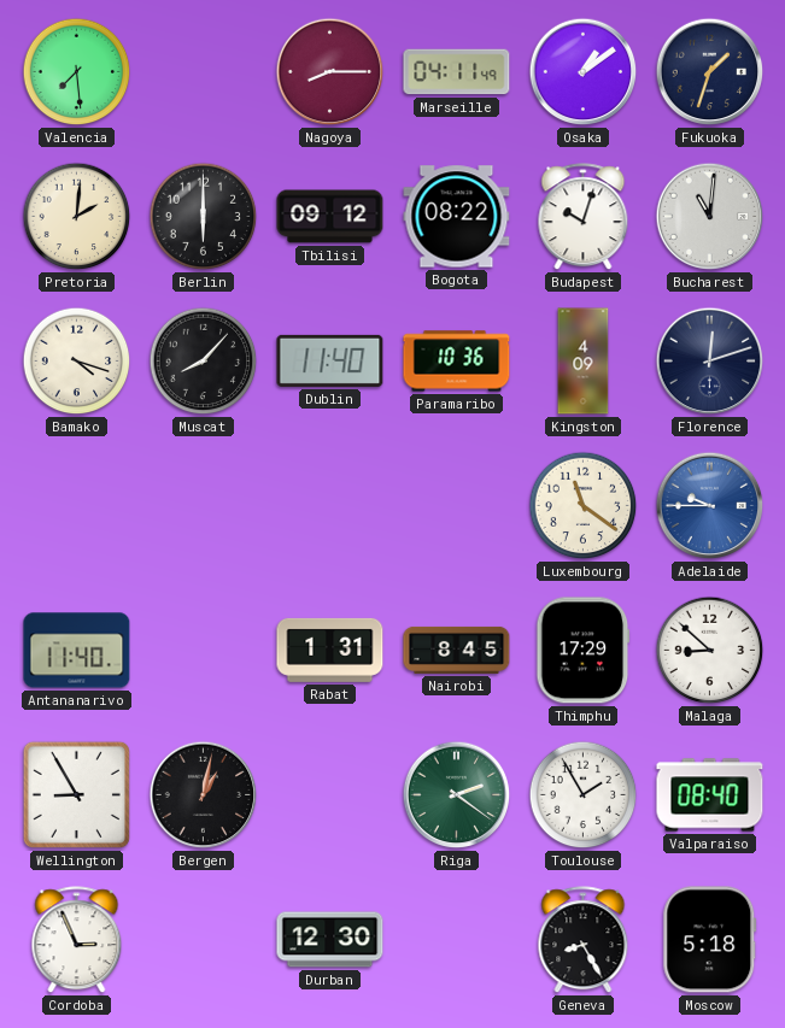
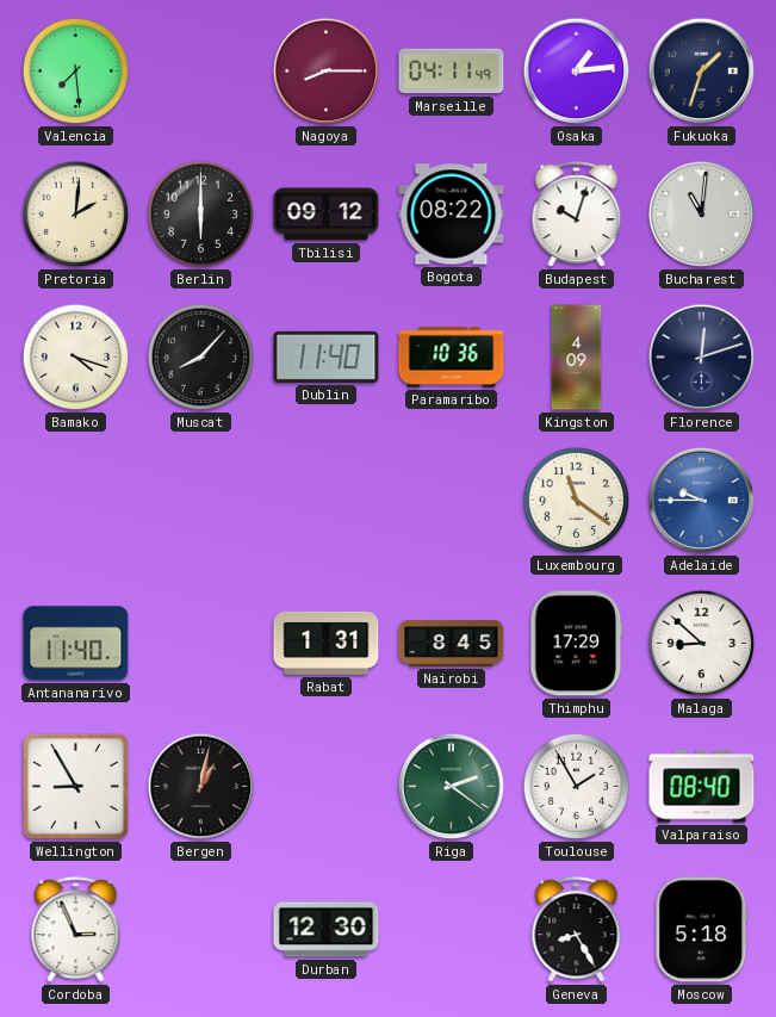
Osaka: 1:09 -> 1:14 (577, 72)
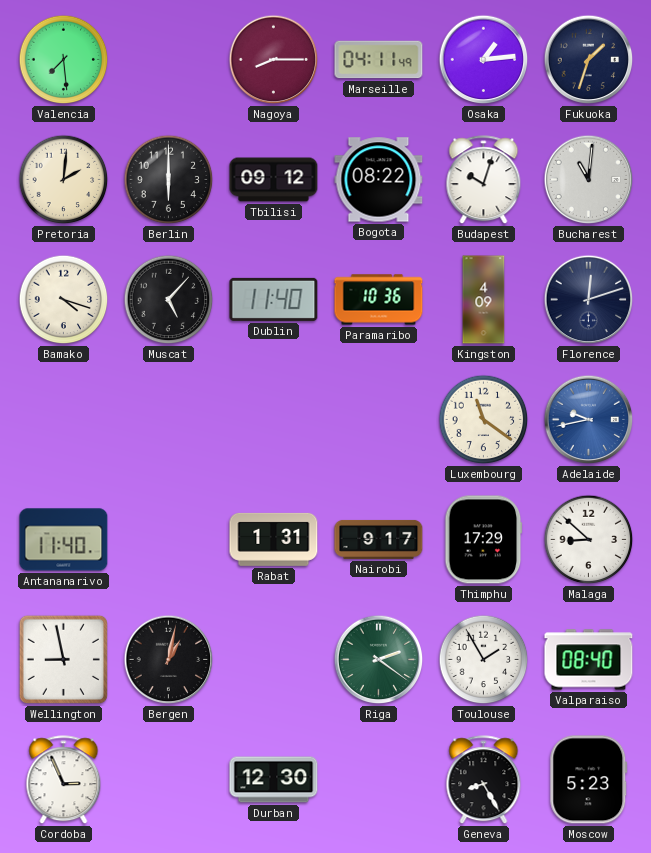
Muscat: 8:07 -> 5:07 (169, 300)
Adelaide: 9:45 -> 9:43 (589, 420)
Nairobi: 8:45 -> 9:17 (379, 539)
Wellington: 8:55 -> 8:58 (63, 659)
Moscow: 5:18 -> 5:23 (589, 780)
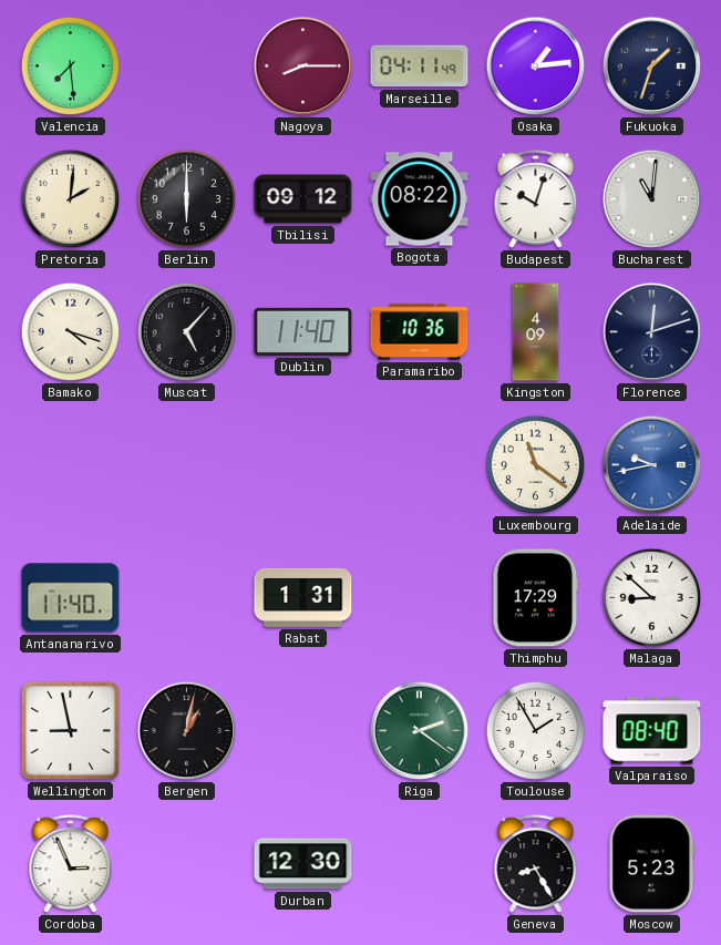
Nairobi: 9:17 -> none (379, 539)
